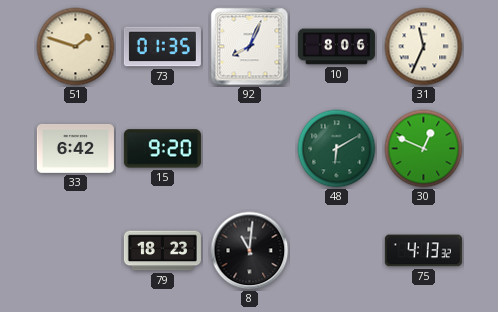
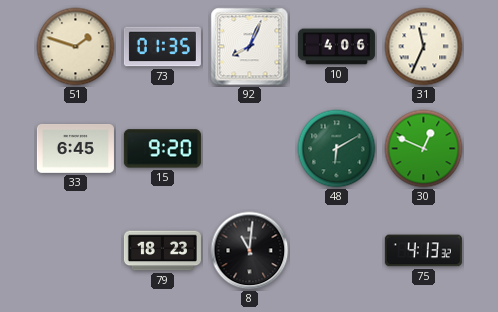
10: 8:06 -> 4:06 (336, 47)
33: 6:42 -> 6:45 (75, 148)
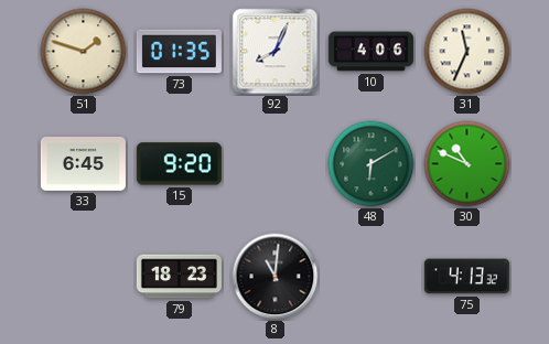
30: 12:49 -> 10:49 (467, 164)
